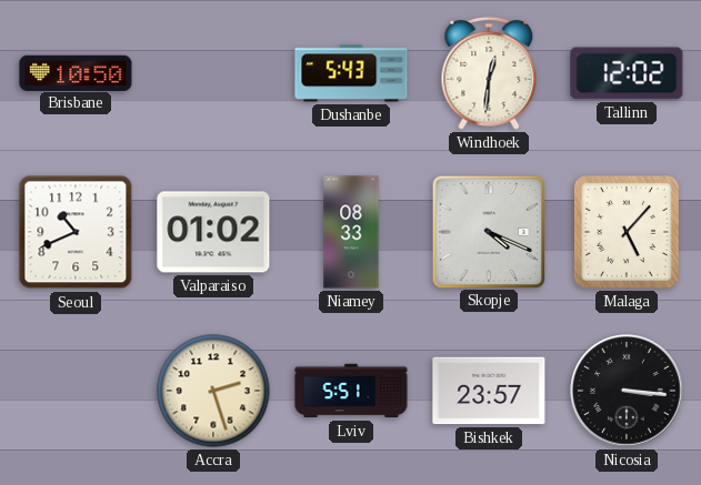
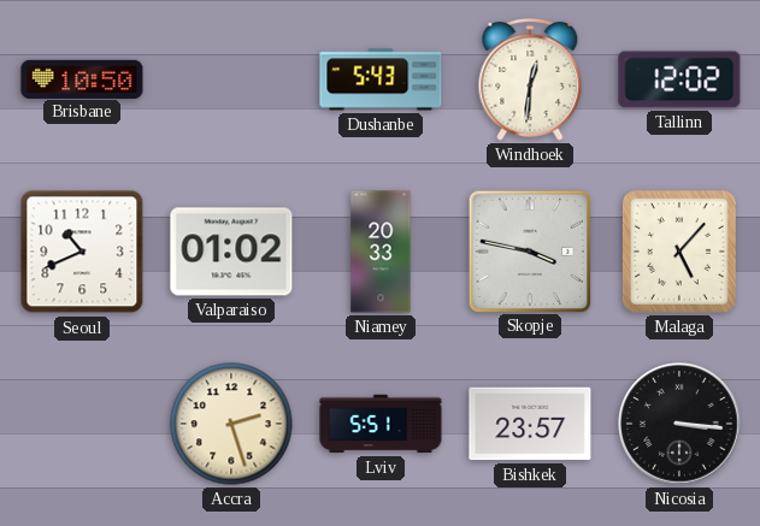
Niamey: 08:33 -> 20:33 (381, 252)
Skopje: 4:19 -> 3:47 (529, 250)
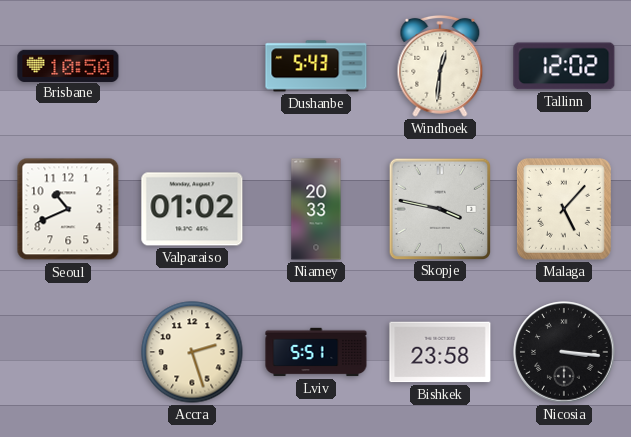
Bishkek: 23:57 -> 23:58 (440, 352)
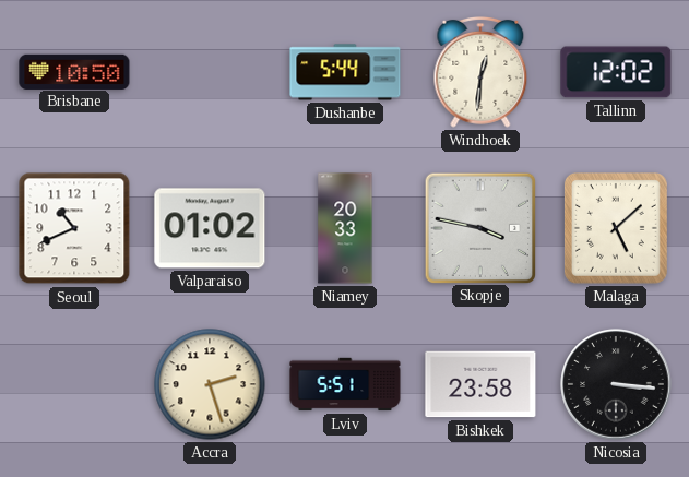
Dushanbe: 5:43 -> 5:44 (345, 72)
Malaga: 5:07 -> 5:08 (616, 228)
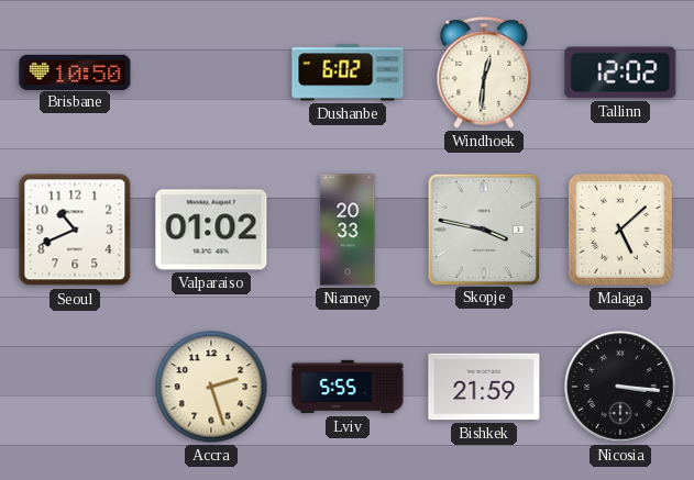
Dushanbe: 5:44 -> 6:02 (348, 72)
Lviv: 5:51 -> 5:55 (348, 387)
Bishkek: 23:58 -> 21:59 (484, 387)
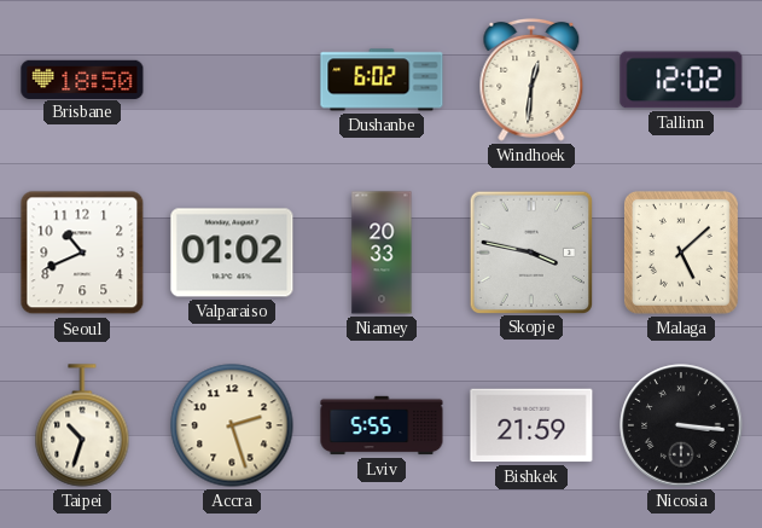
Brisbane: 10:50 -> 18:50 (82, 79)
Taipei: none -> 10:33 (82, 425)
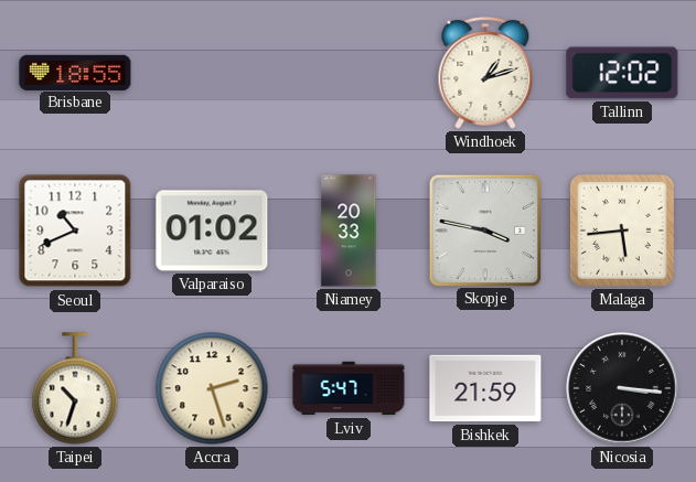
Brisbane: 18:50 -> 18:55 (75, 72)
Dushanbe: 6:02 -> none (382, 80)
Windhoek: 12:31 -> 1:12 (485, 73)
Malaga: 5:08 -> 5:44 (622, 231)
Lviv: 5:55 -> 5:47 (349, 388)
